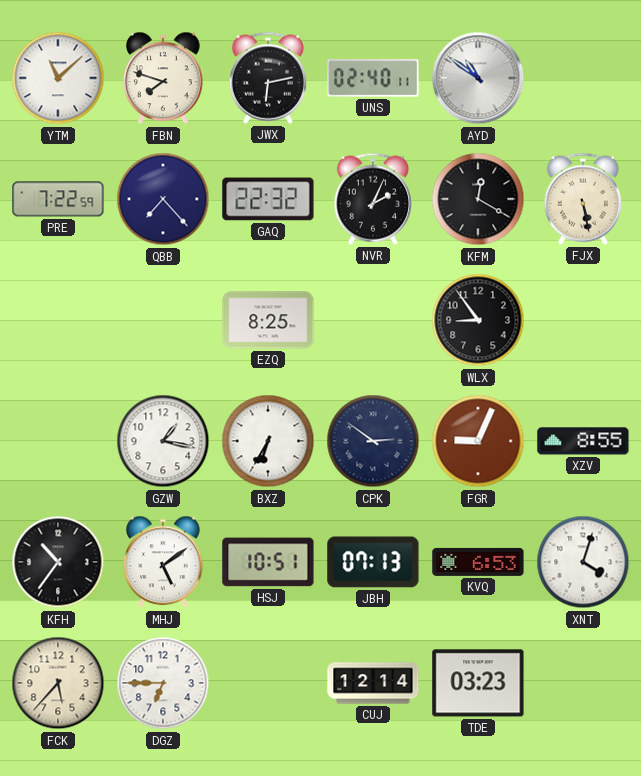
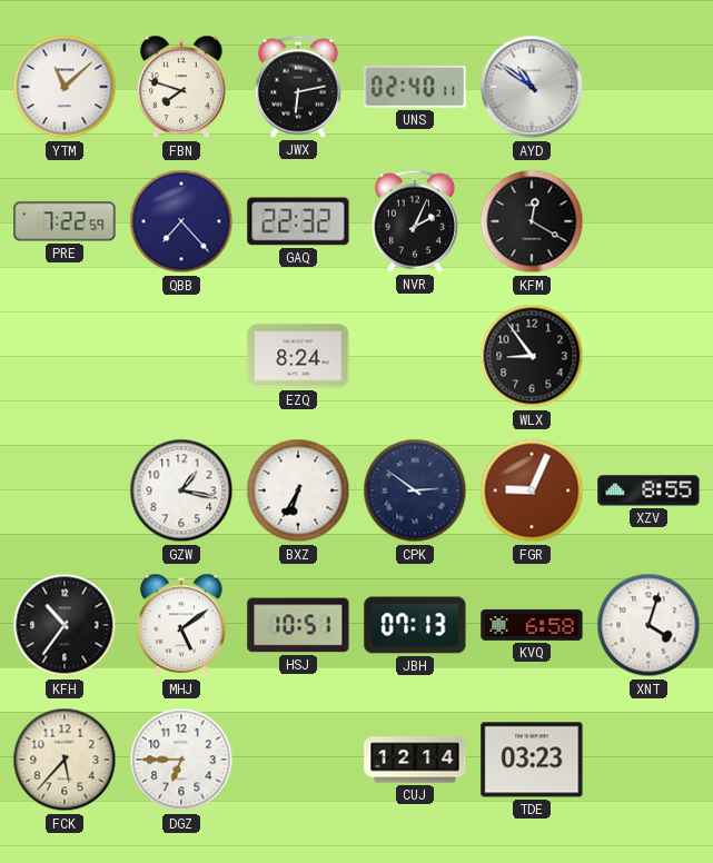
FJX: 5:28 -> none (583, 199)
EZQ: 8:25 -> 8:24 (298, 356)
KVQ: 6:53 -> 6:58 (532, 625)
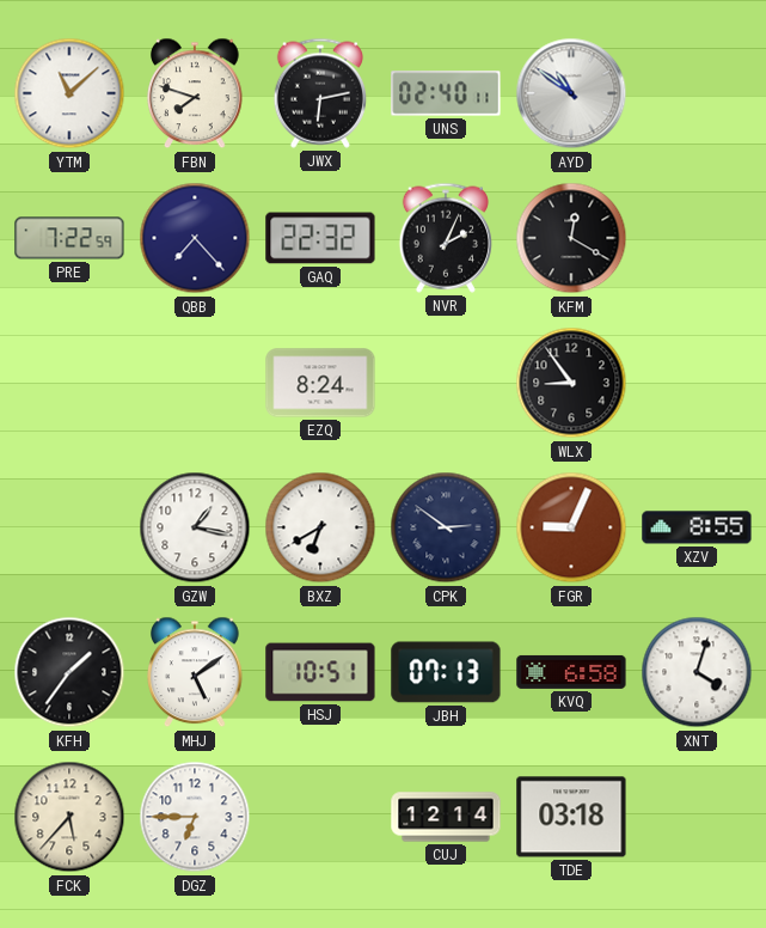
BXZ: 6:35 -> 6:40 (320, 527)
KFH: 10:36 -> 1:36 (69, 672)
TDE: 03:23 -> 03:18 (571, 817)
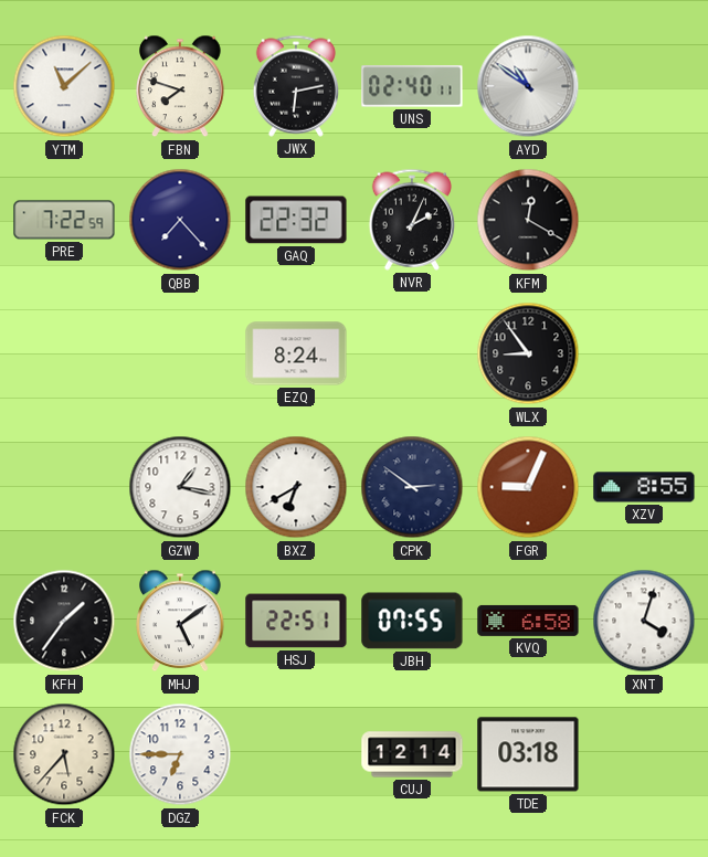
HSJ: 10:51 -> 22:51 (296, 621)
JBH: 07:13 -> 07:55 (412, 621)
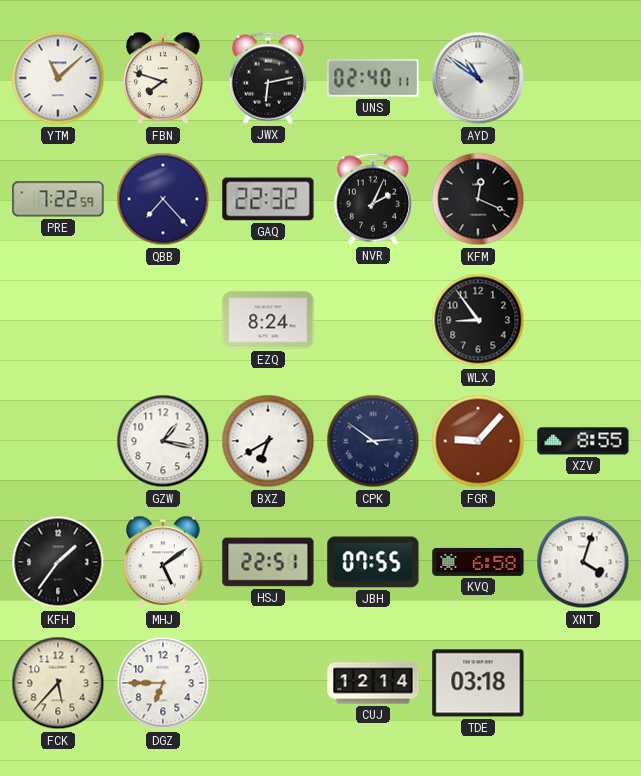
KFM: 12:20 -> 12:19 (478, 199)
FGR: 9:04 -> 9:07 (478, 441)
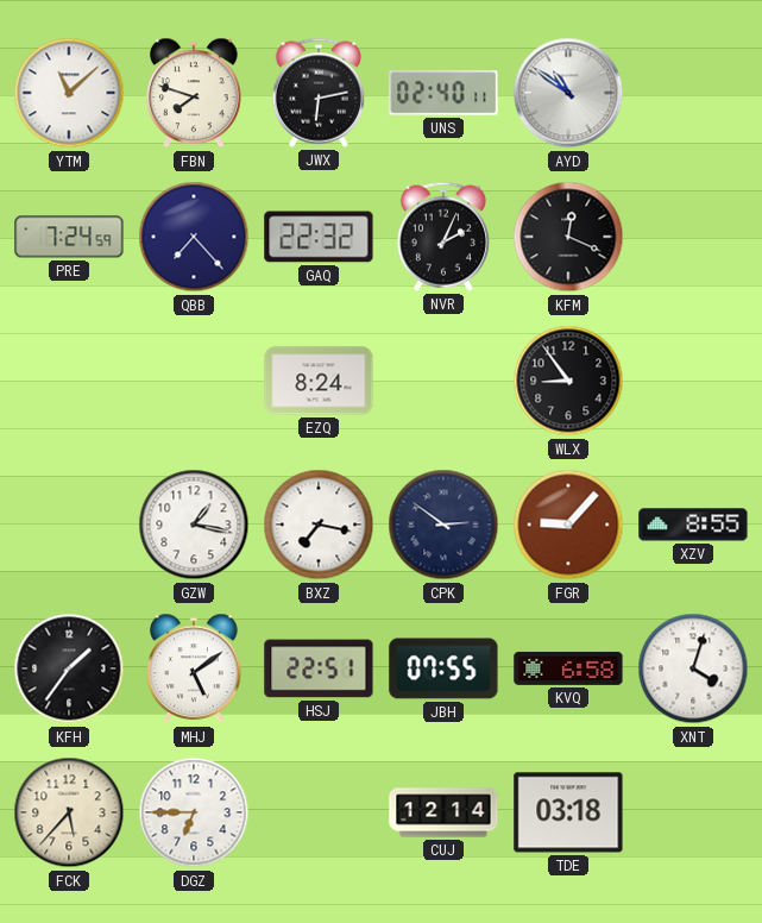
PRE: 7:22 -> 7:24 (69, 237)
BXZ: 6:40 -> 7:17 (319, 525)
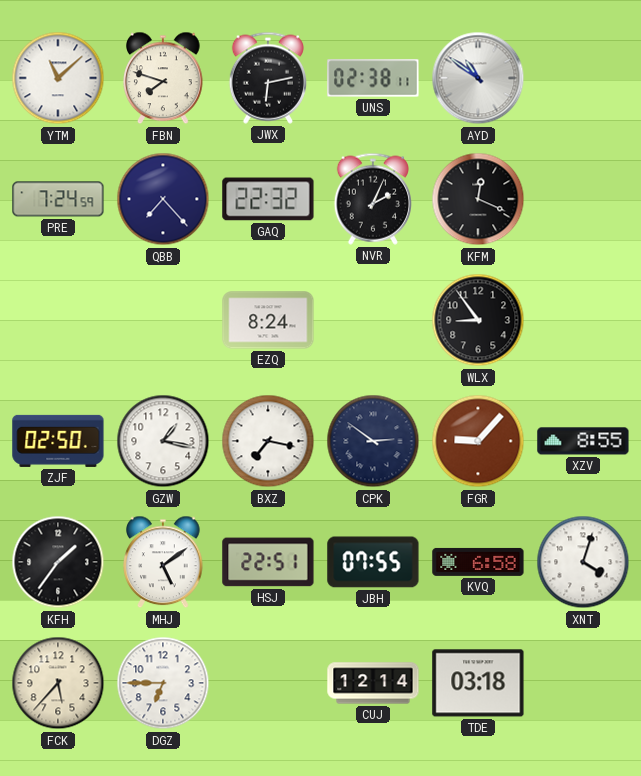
UNS: 02:40 -> 02:38 (373, 78)
ZJF: none -> 02:50 (58, 441)
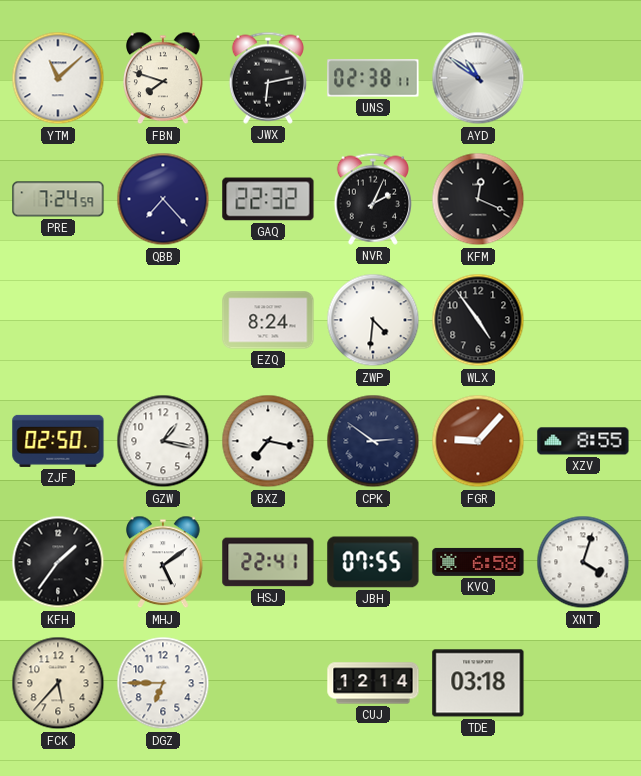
ZWP: none -> 4:31 (373, 320)
WLX: 8:54 -> 4:54 (478, 320)
HSJ: 22:51 -> 22:41 (268, 562)
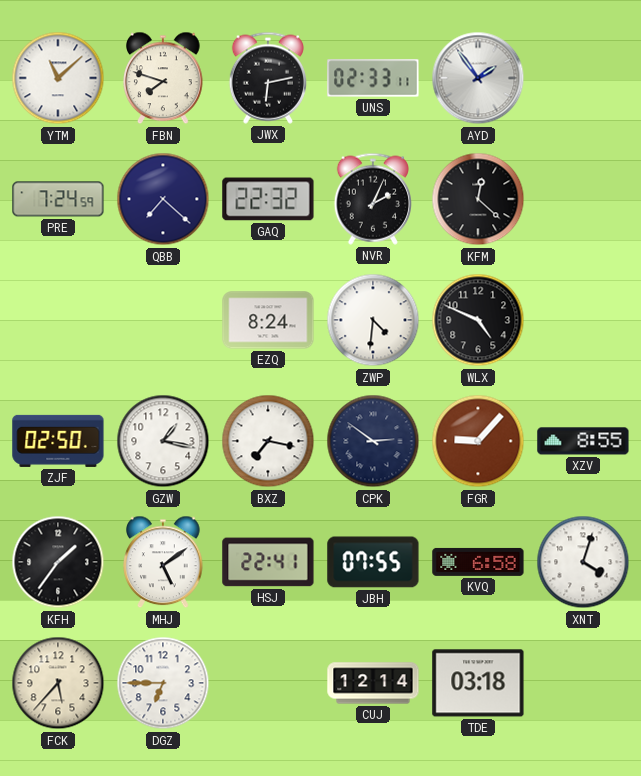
UNS: 02:38 -> 02:33 (373, 78)
AYD: 10:51 -> 1:54 (478, 78)
QBB: 7:23 -> 7:22 (163, 199)
KFM: 12:19 -> 12:22 (478, 199)
WLX: 4:54 -> 4:49 (478, 320)
